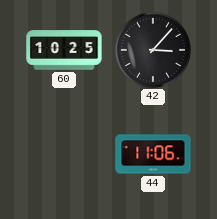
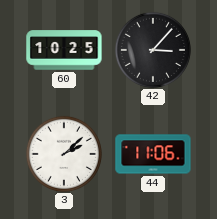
3: none -> 2:08 (64, 154)
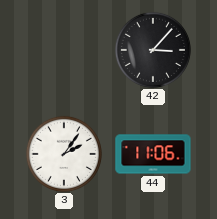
60: 10:25 -> none (64, 50)
3: 2:08 -> 2:06 (64, 154)
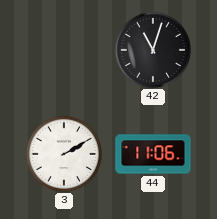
42: 3:07 -> 11:03 (153, 50)
3: 2:06 -> 2:10 (64, 154)
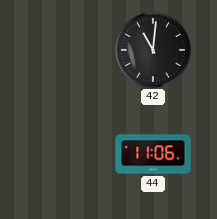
42: 11:03 -> 11:01 (153, 50)
3: 2:10 -> none (64, 154)
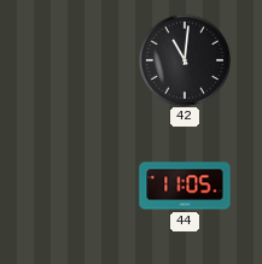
44: 11:06 -> 11:05 (185, 186)
